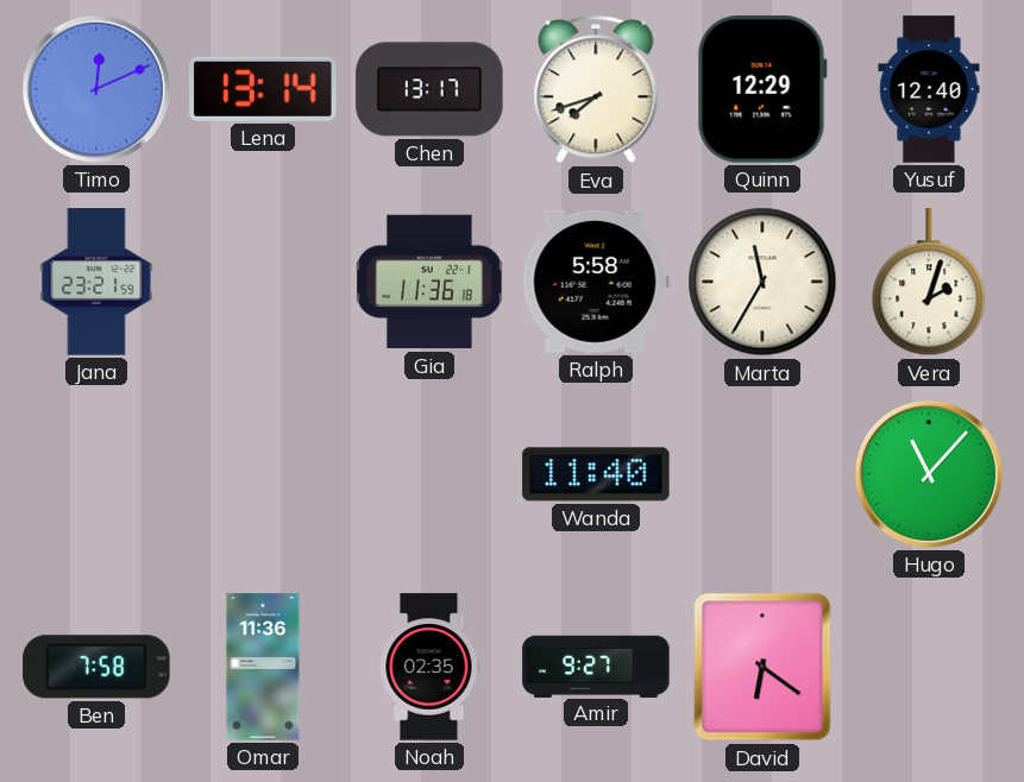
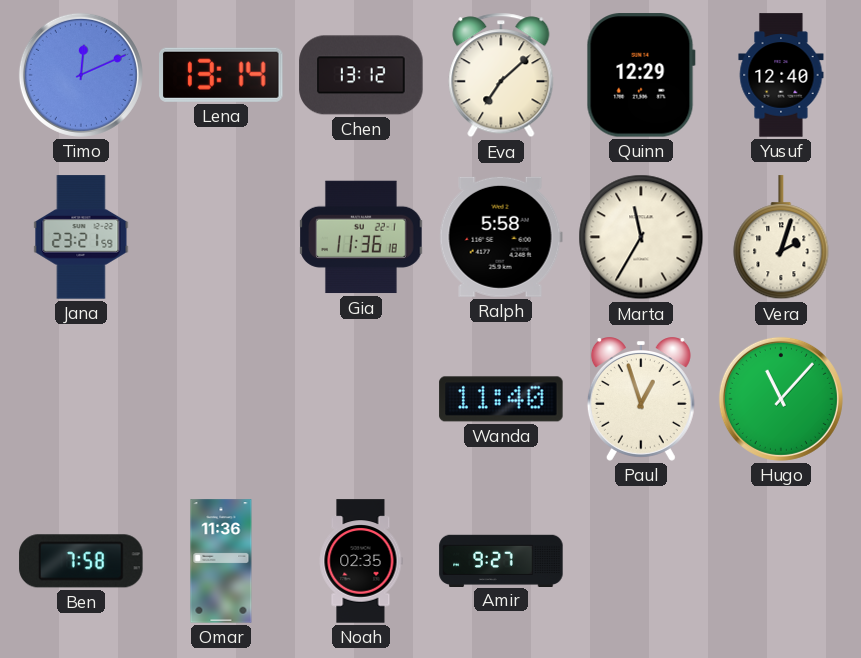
Chen: 13:17 -> 13:12 (361, 75)
Eva: 7:42 -> 7:08 (501, 75)
Paul: none -> 12:57 (641, 399)
David: 6:21 -> none (762, 667)
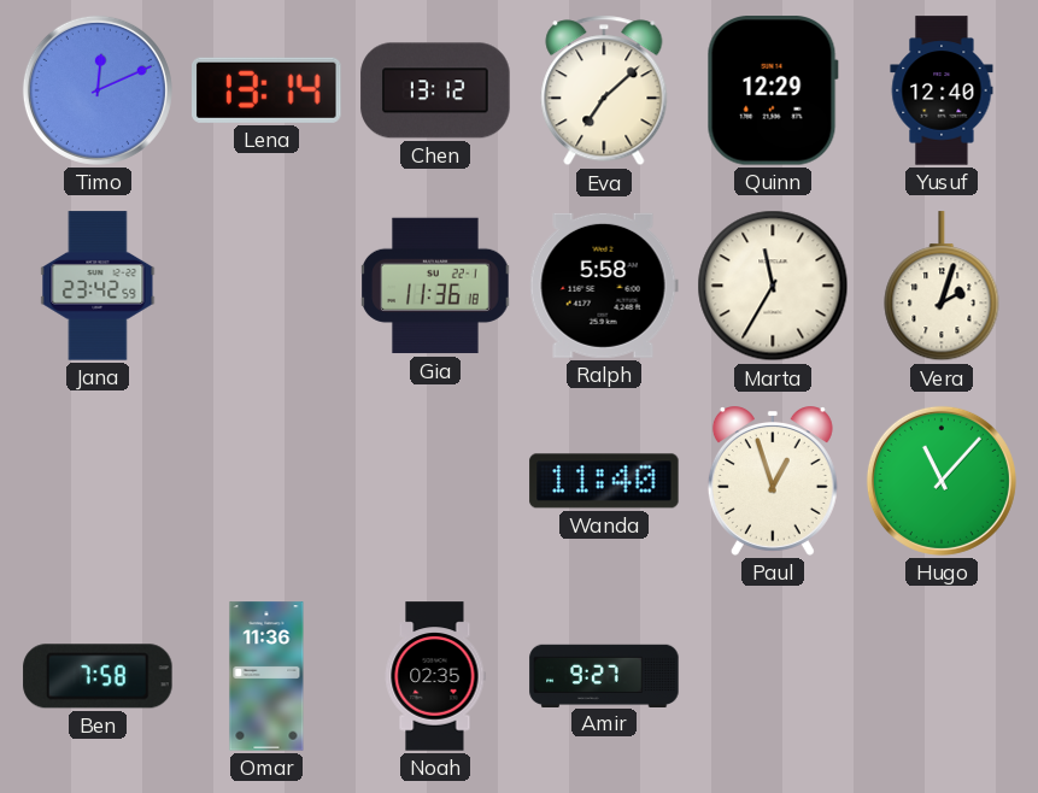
Jana: 23:21 -> 23:42 (98, 286)
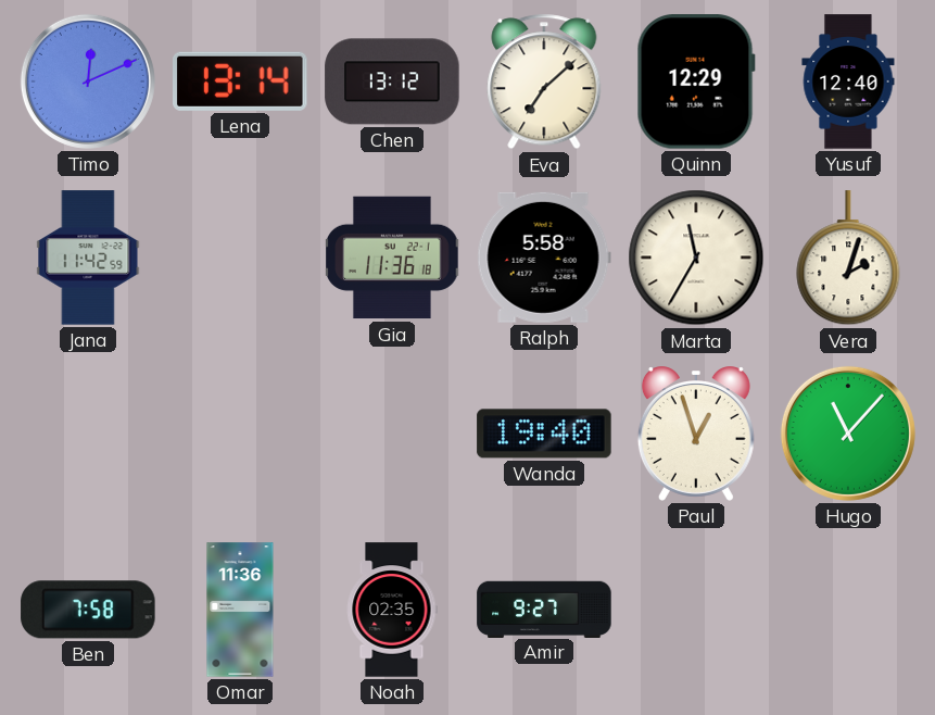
Jana: 23:42 -> 11:42 (88, 258)
Wanda: 11:40 -> 19:40 (544, 434)
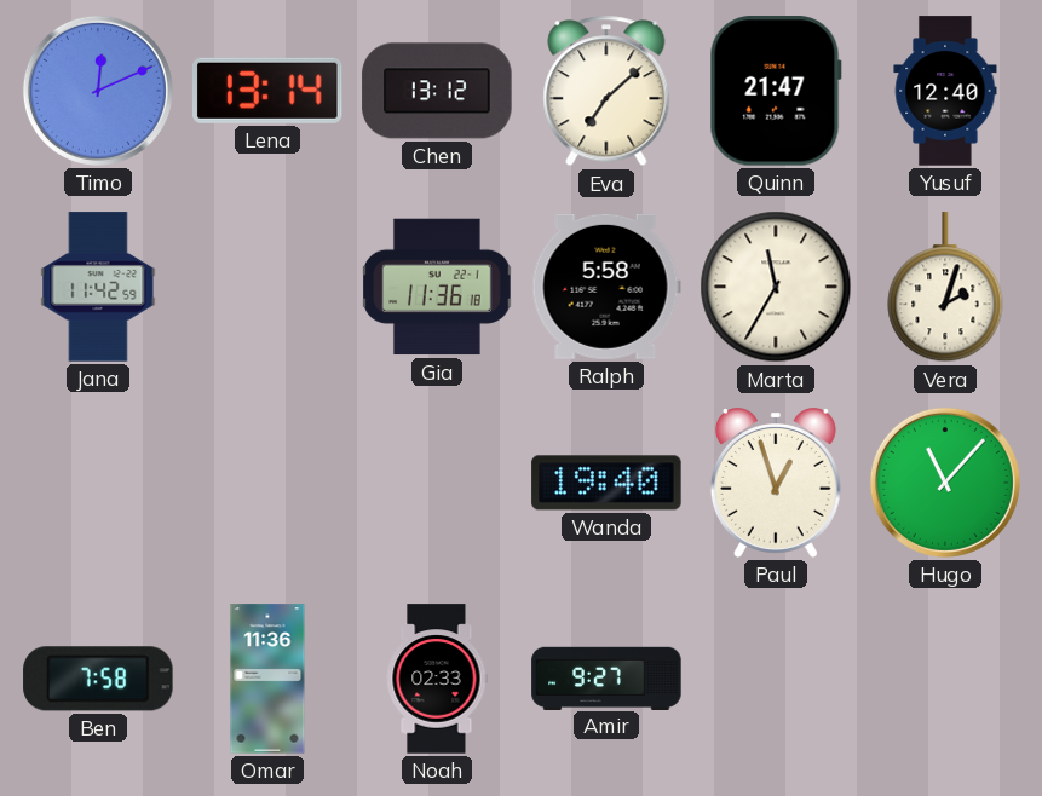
Quinn: 12:29 -> 21:47 (776, 91)
Noah: 02:35 -> 02:33 (437, 679)
